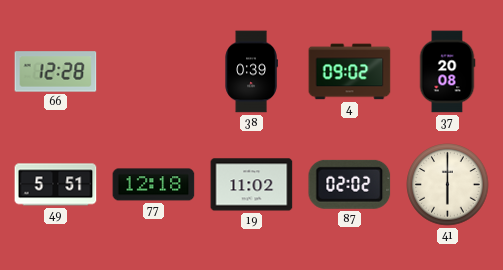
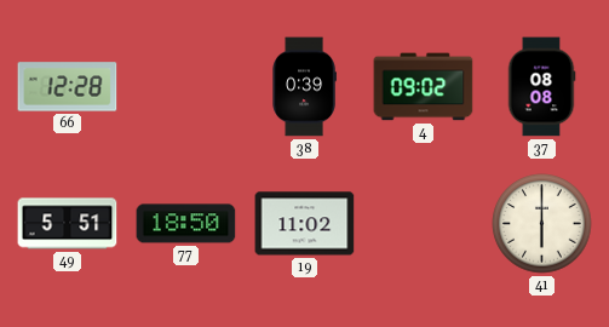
37: 20:08 -> 08:08 (541, 87)
77: 12:18 -> 18:50 (186, 224)
87: 02:02 -> none (350, 184)
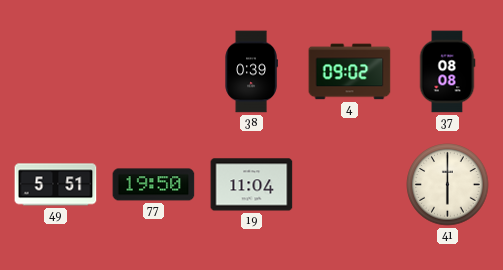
66: 12:28 -> none (68, 87)
77: 18:50 -> 19:50 (154, 185)
19: 11:02 -> 11:04 (252, 185)
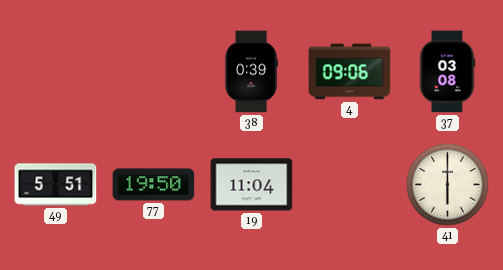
4: 09:02 -> 09:06 (350, 72)
37: 08:08 -> 03:08 (447, 72)
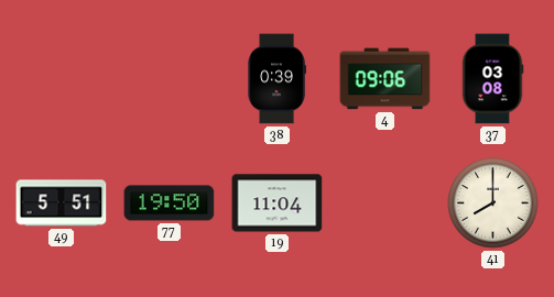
41: 6:00 -> 8:00 (493, 204)
